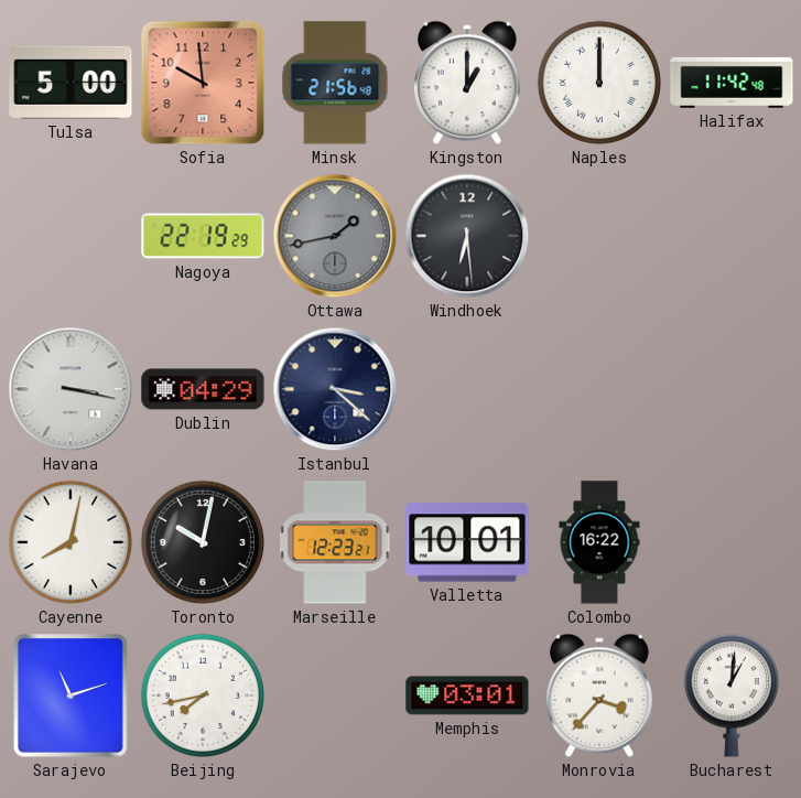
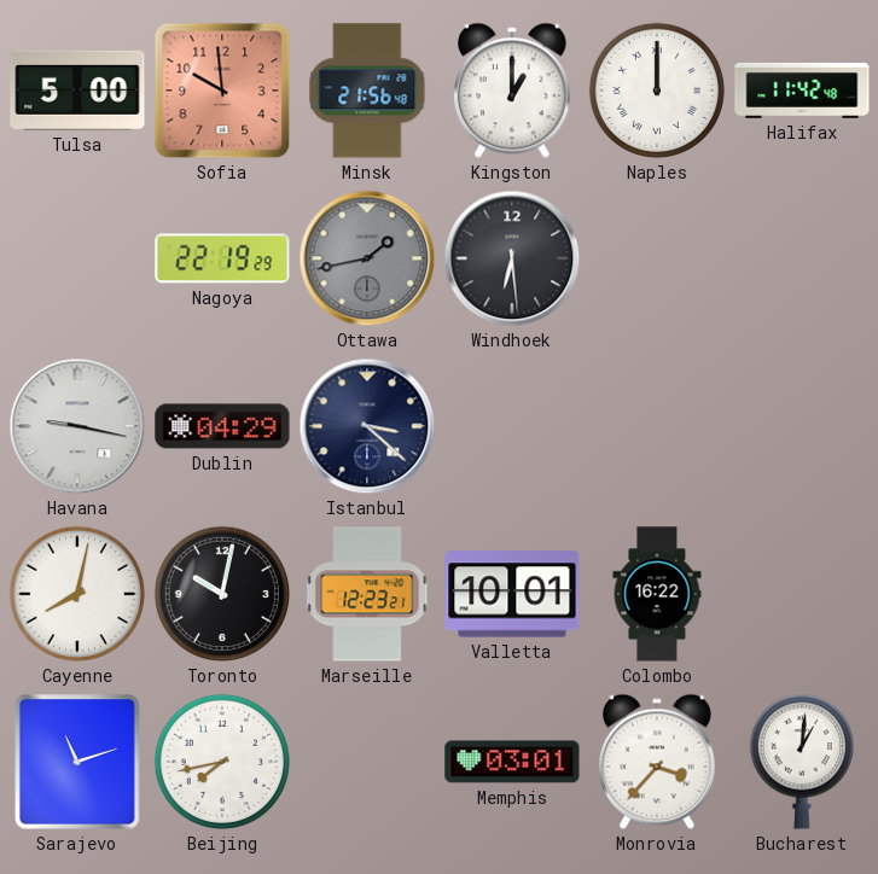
Havana: 3:17 -> 9:17 (77, 426)
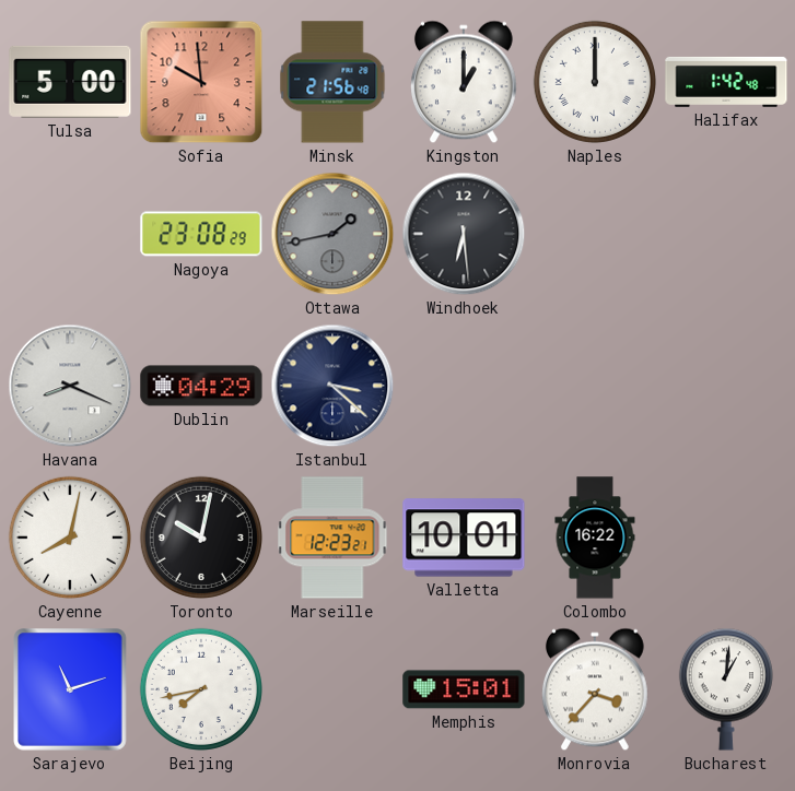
Halifax: 11:42 -> 1:42 (726, 82)
Nagoya: 22:19 -> 23:08 (201, 234)
Havana: 9:17 -> 8:19 (70, 386)
Memphis: 03:01 -> 15:01 (464, 689)
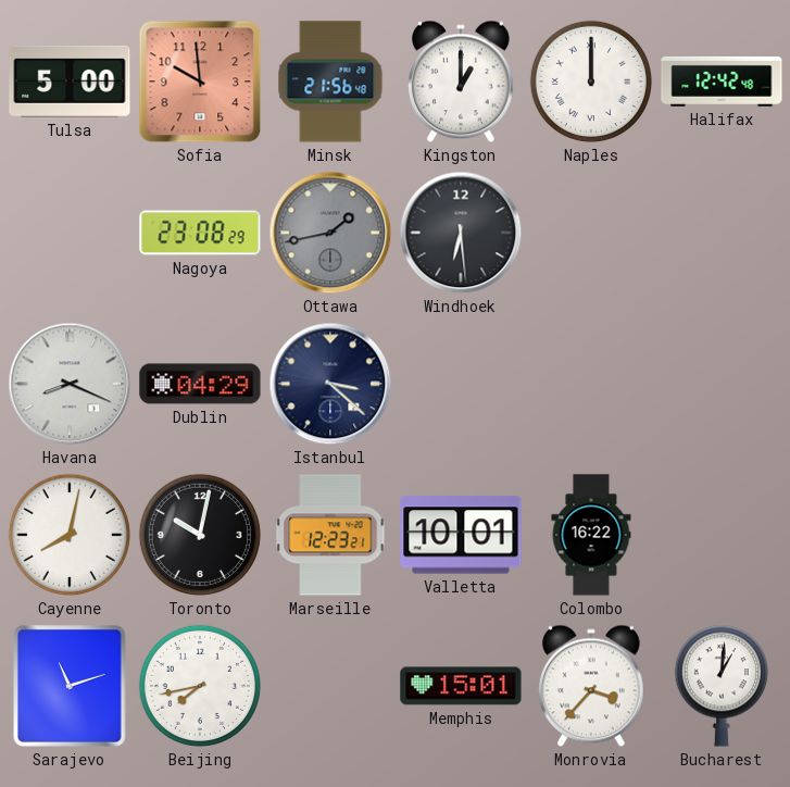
Halifax: 1:42 -> 12:42 (722, 82)
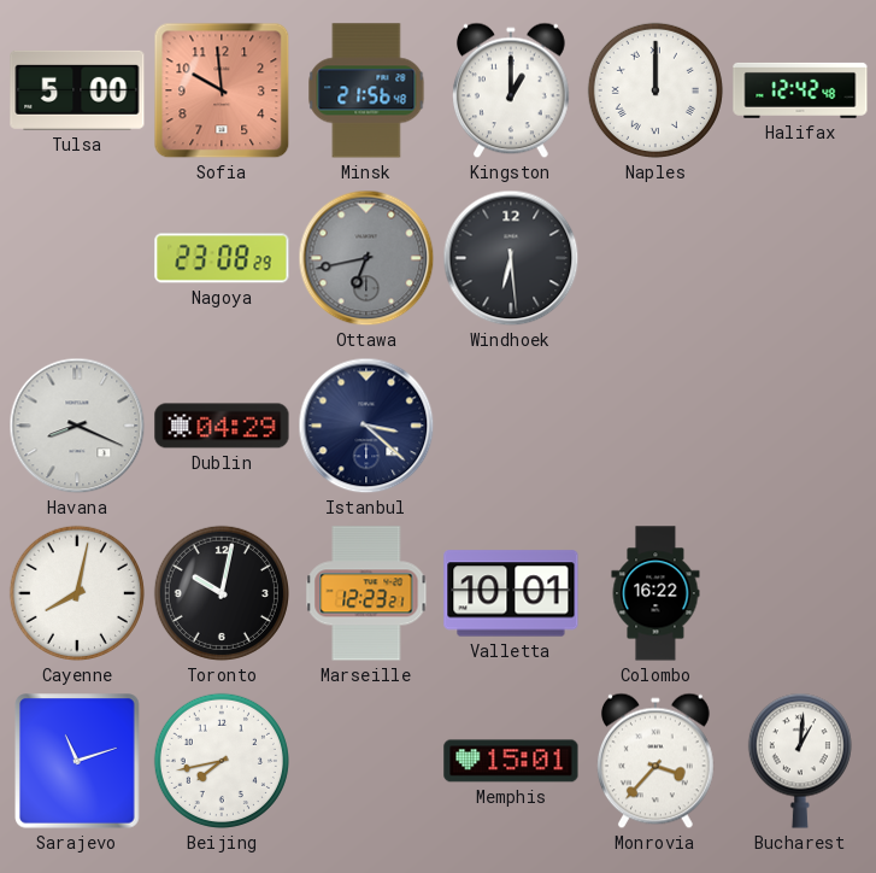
Ottawa: 1:43 -> 6:43 (366, 258)
